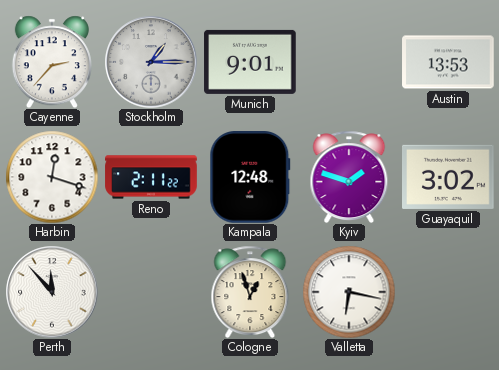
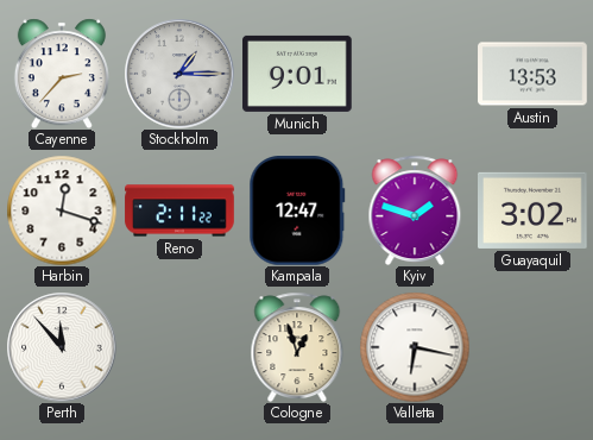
Kampala: 12:48 -> 12:47 (297, 212)
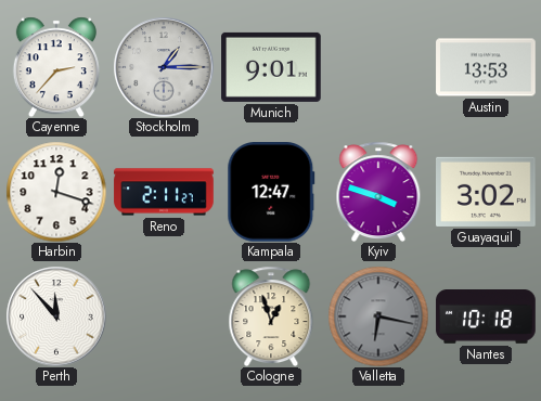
Reno: 2:11:22 -> 2:11:27 (164, 192)
Kyiv: 1:48 -> 3:48 (378, 192)
Valletta dial: white -> grey (378, 316)
Nantes: none -> 10:18 (486, 318)
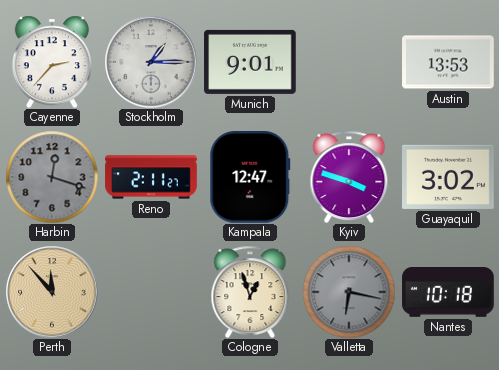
Harbin dial: white -> grey (52, 177)
Perth dial: white -> champagne (52, 292)
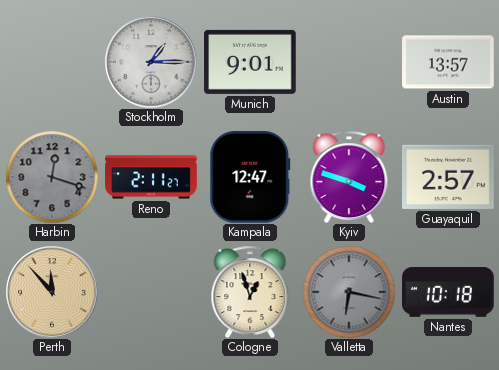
Cayenne: 2:37 -> none (52, 62)
Austin: 13:53 -> 13:57 (448, 62)
Guayaquil: 3:02 -> 2:57 (449, 177)
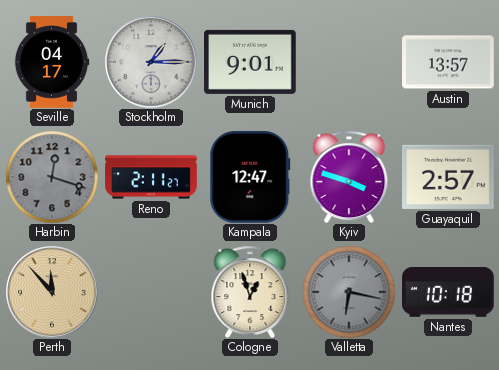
Seville: none -> 04:17 (52, 62)
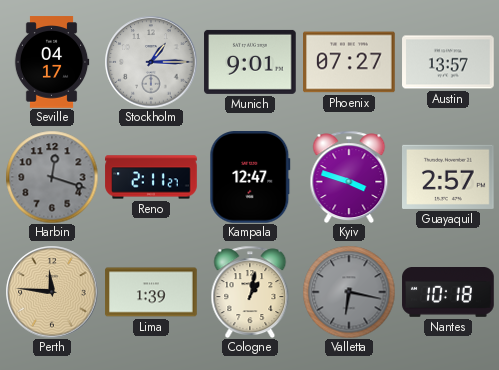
Phoenix: none -> 07:27 (349, 62)
Perth: 11:53 -> 11:46 (52, 292)
Lima: none -> 1:39 (151, 292)
Cologne: 12:57 -> 1:02 (250, 292)
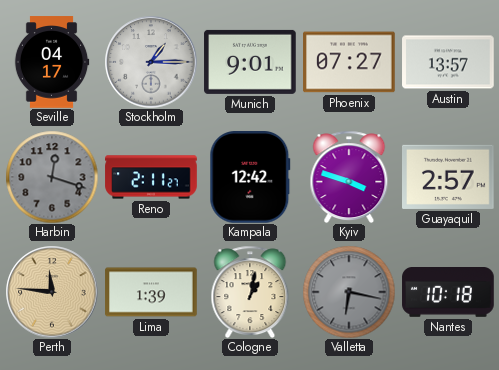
Kampala: 12:47 -> 12:42 (250, 178)
